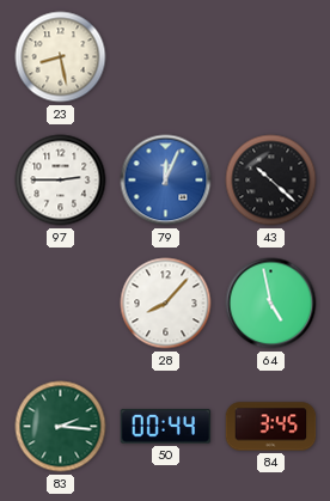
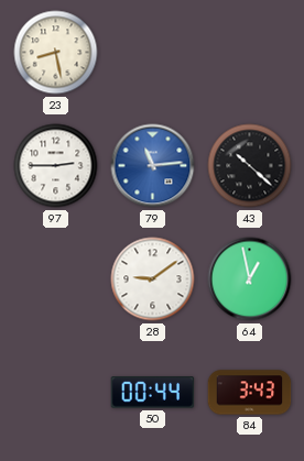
79: 12:04 -> 11:14 (153, 166)
28: 8:07 -> 9:09 (153, 279)
64: 4:58 -> 12:58 (250, 279)
83: 2:16 -> none (61, 427)
84: 3:45 -> 3:43 (250, 393)
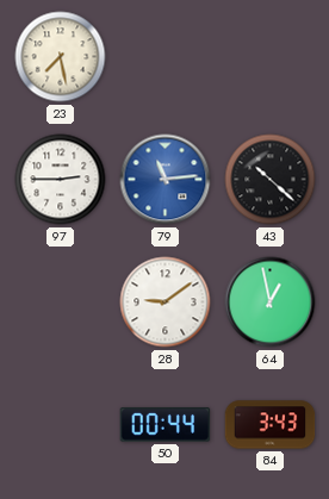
23: 8:28 -> 7:28 (61, 57)
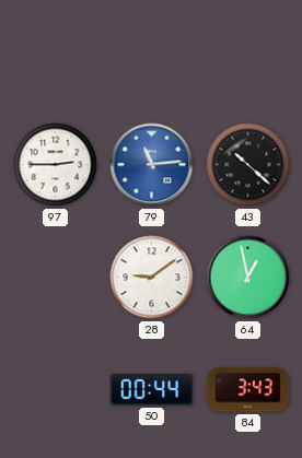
23: 7:28 -> none (61, 57)
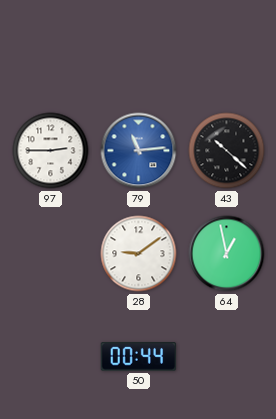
84: 3:43 -> none (248, 390)
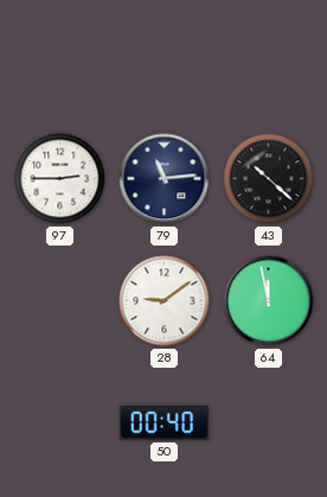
79 dial: blue -> navy (165, 179)
64: 12:58 -> 11:58 (269, 301)
50: 00:44 -> 00:40 (165, 423)
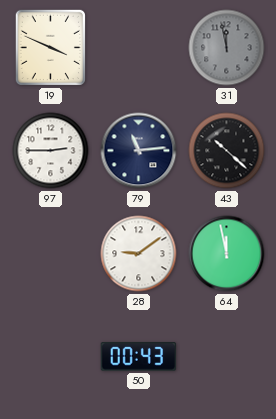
19: none -> 3:49 (50, 47)
31: none -> 11:58 (227, 48)
50: 00:40 -> 00:43 (139, 357)
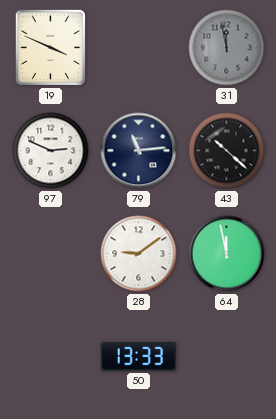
97: 2:45 -> 2:49 (51, 151)
50: 00:43 -> 13:33 (139, 357)
